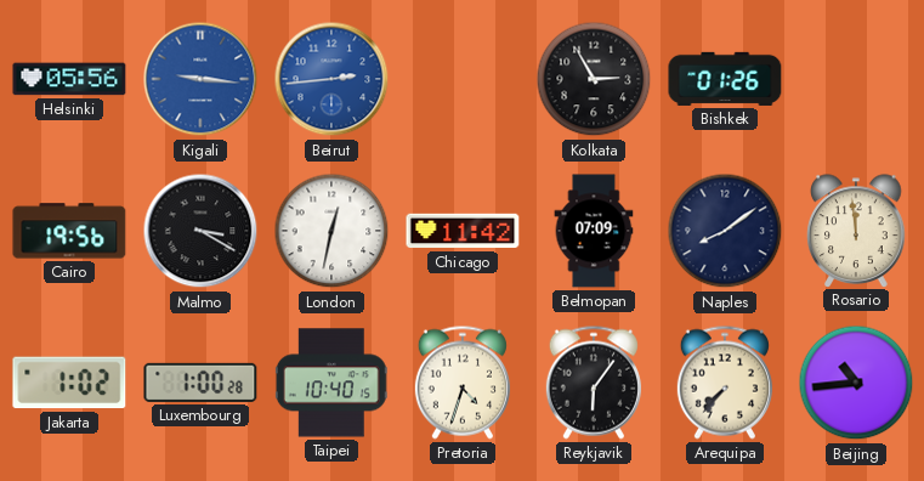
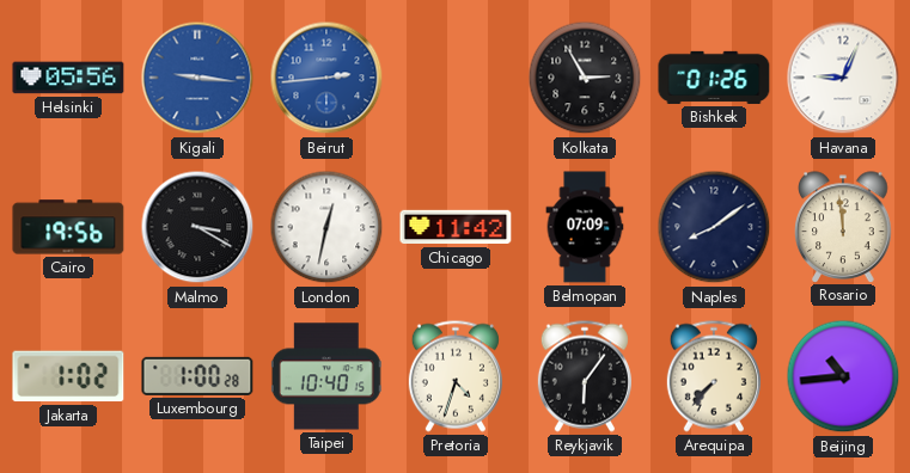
Havana: none -> 9:04 (843, 78)
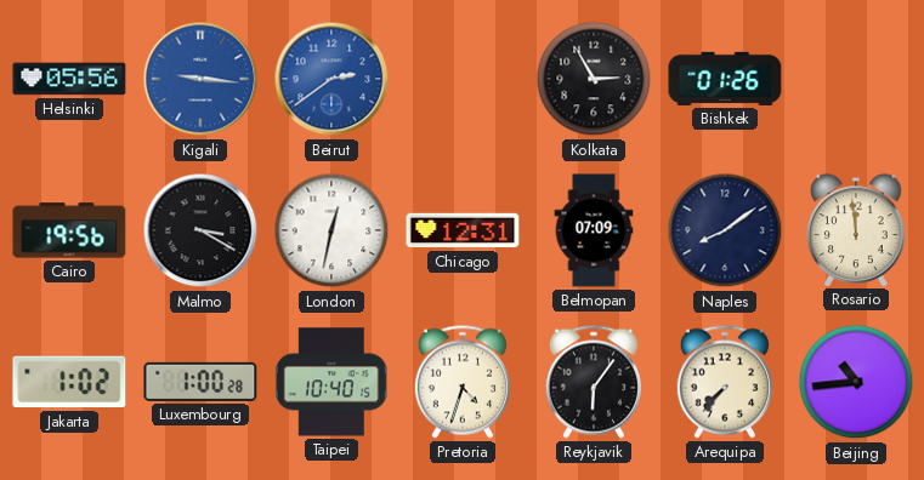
Beirut: 2:44 -> 2:39 (331, 79)
Havana: 9:04 -> none (843, 78)
Chicago: 11:42 -> 12:31 (463, 230)
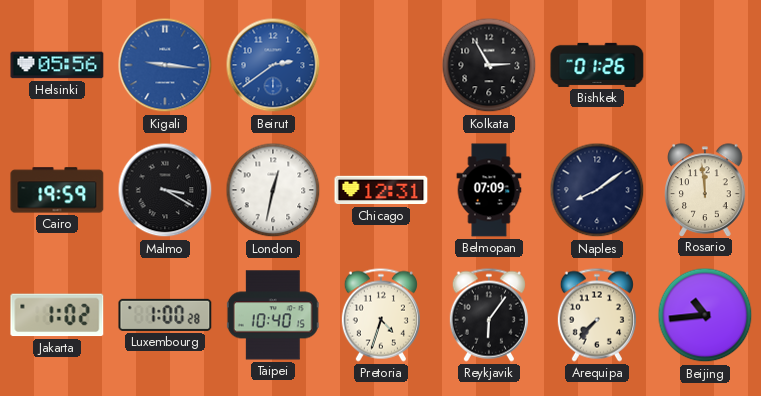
Cairo: 19:56 -> 19:59 (57, 190)
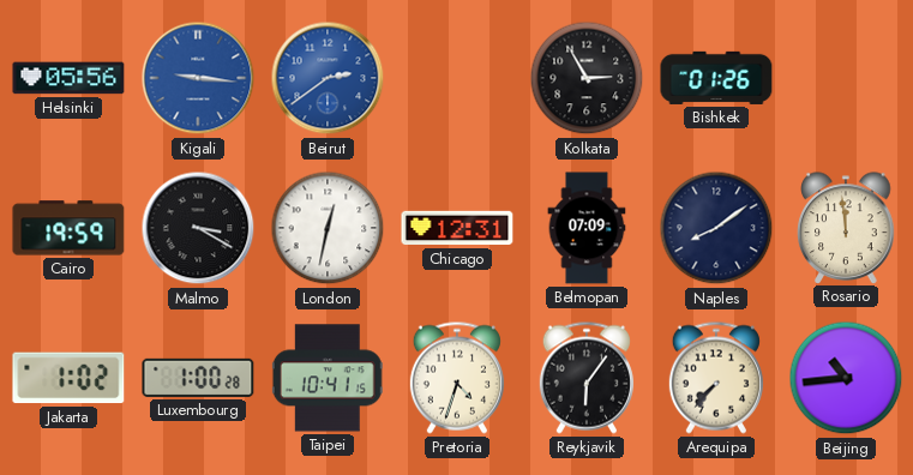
Taipei: 10:40 -> 10:41 (328, 378)
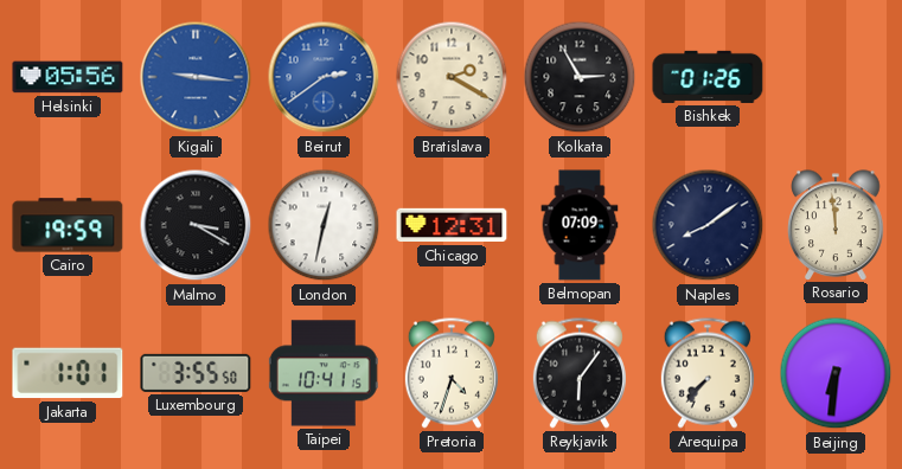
Bratislava: none -> 2:20 (452, 77)
Jakarta: 1:02 -> 1:01 (68, 373)
Luxembourg: 1:00 -> 3:55 (196, 373)
Beijing: 10:44 -> 6:31 (836, 373)
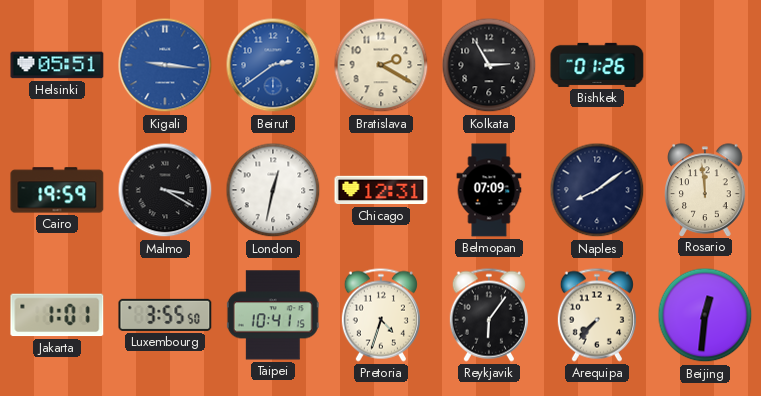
Helsinki: 05:56 -> 05:51 (57, 65)
Beijing: 6:31 -> 12:31 (705, 315)
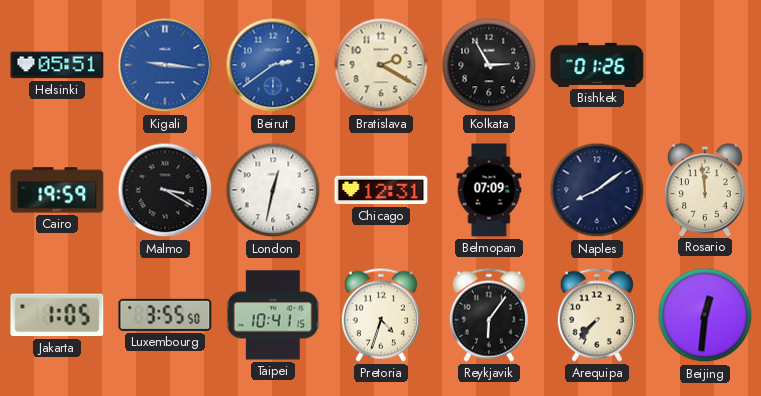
Jakarta: 1:01 -> 1:05 (57, 315)
